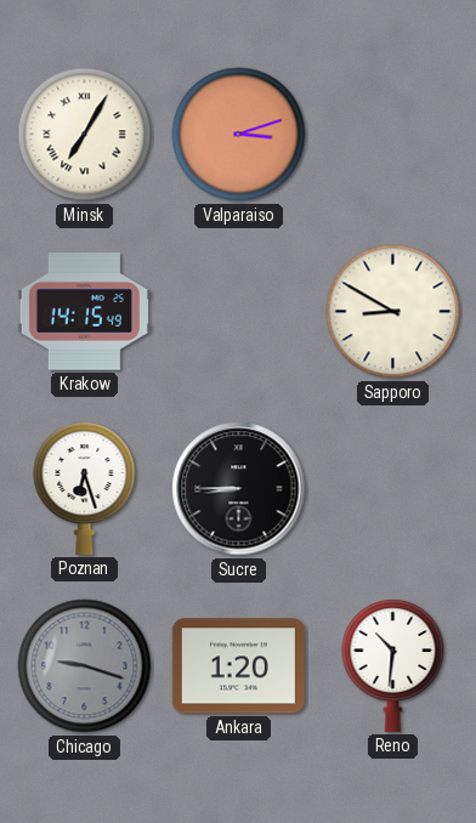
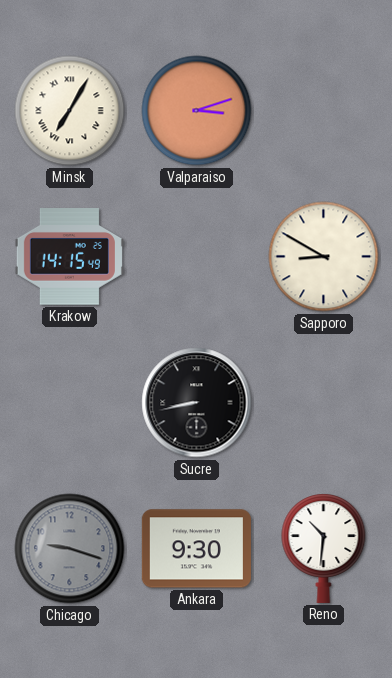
Poznan: 6:27 -> none (85, 488)
Sucre: 8:45 -> 8:43 (197, 403)
Ankara: 1:20 -> 9:30 (196, 549)
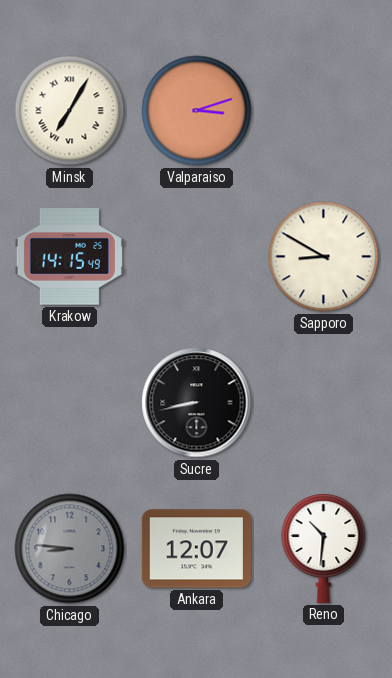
Chicago: 9:18 -> 8:46 (70, 549)
Ankara: 9:30 -> 12:07 (196, 549)
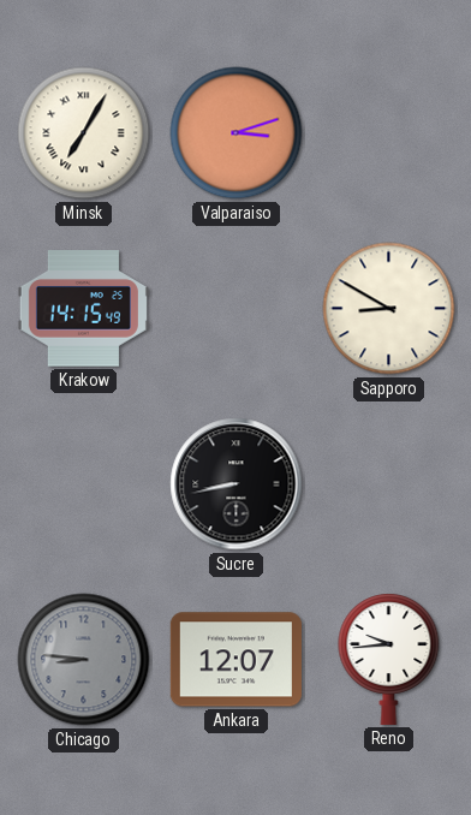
Reno: 10:31 -> 9:44 (389, 659)
